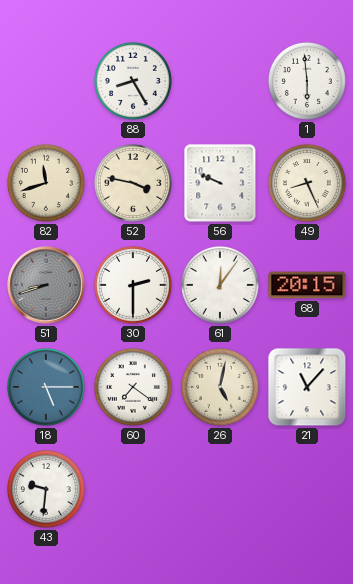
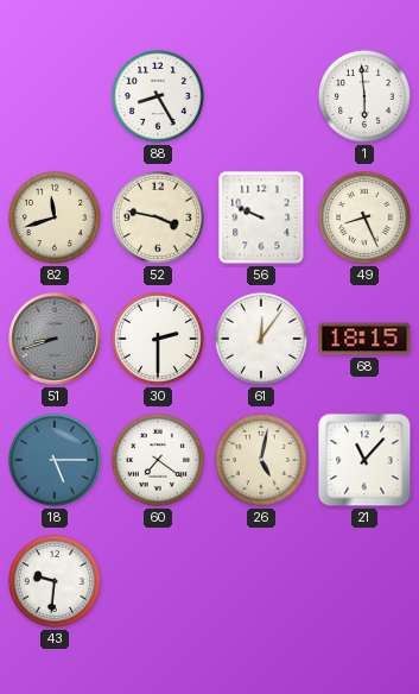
68: 20:15 -> 18:15 (364, 339)
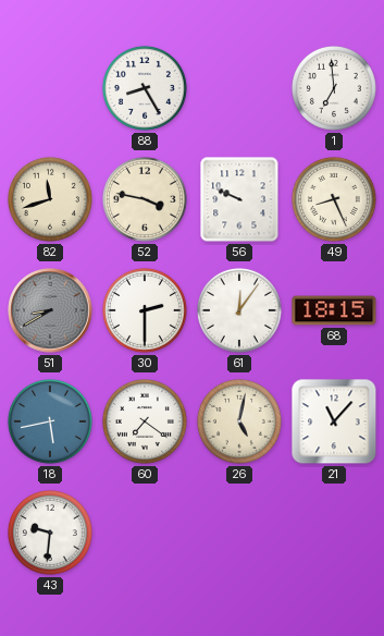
1: 5:59 -> 6:59 (334, 88)
51: 8:42 -> 8:40 (50, 310)
18: 5:15 -> 5:43 (50, 421)
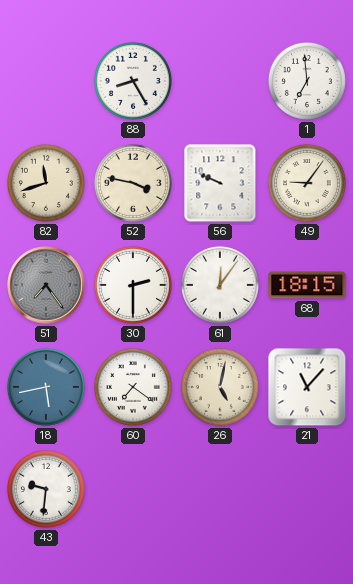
49: 8:26 -> 9:06 (307, 183)
51: 8:40 -> 7:24 (46, 285)
